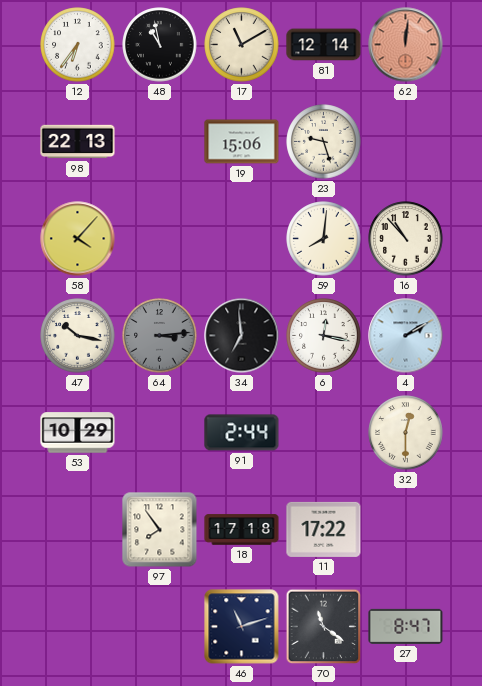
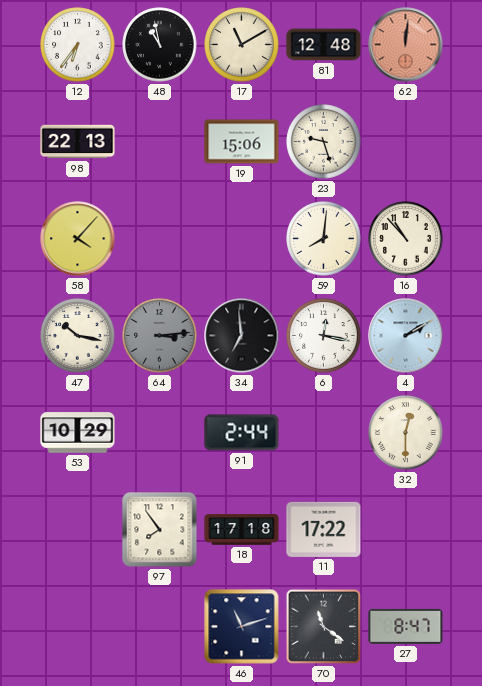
81: 12:14 -> 12:48 (324, 45)
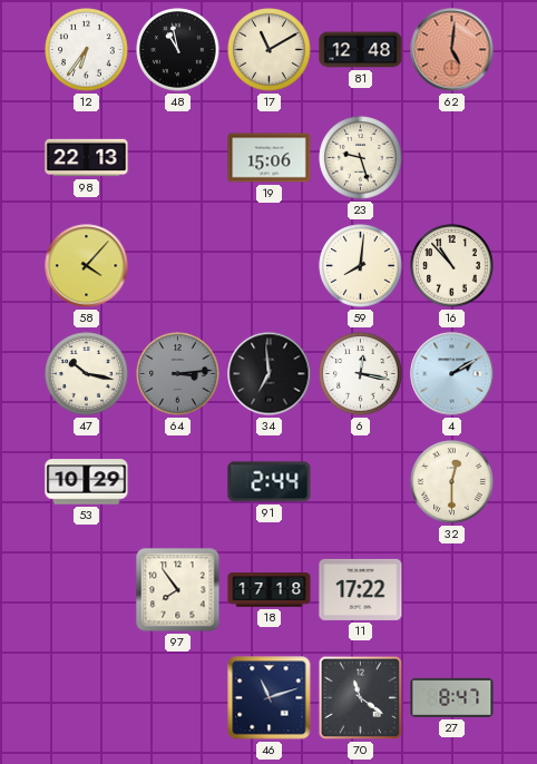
62: 12:01 -> 5:01 (452, 50)
